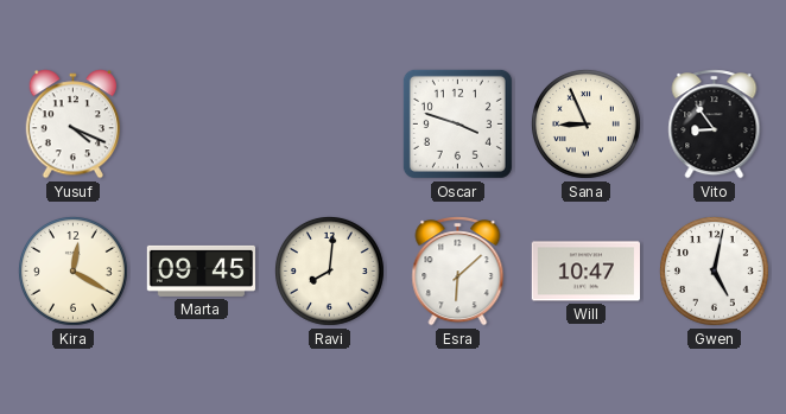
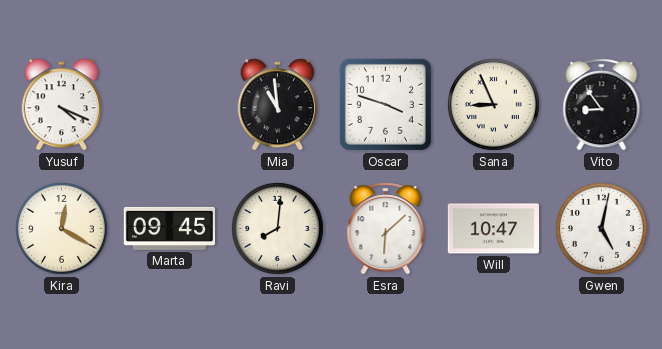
Mia: none -> 10:59 (278, 105)
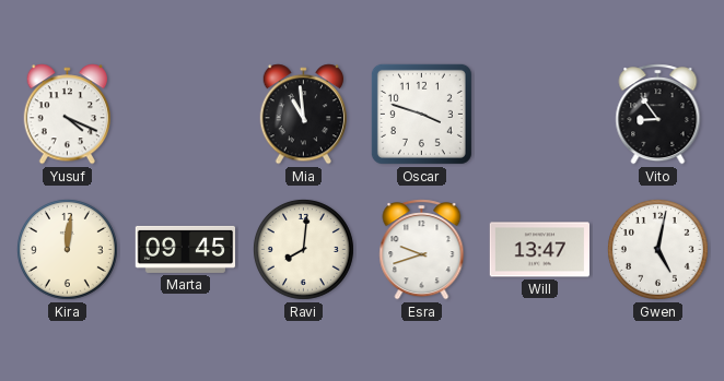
Sana: 8:56 -> none (493, 104)
Kira: 12:20 -> 12:01 (67, 249)
Esra: 6:08 -> 9:42 (422, 250)
Will: 10:47 -> 13:47 (539, 250)
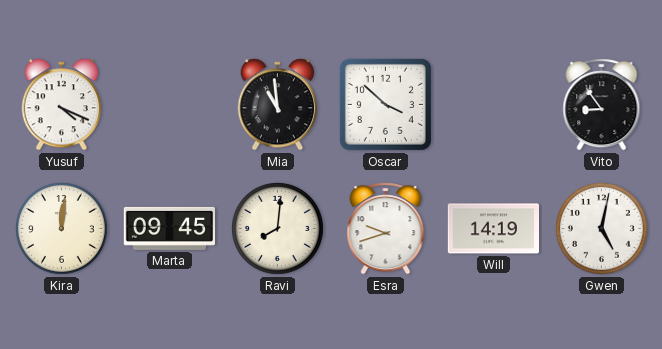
Oscar: 3:48 -> 3:52 (385, 104)
Will: 13:47 -> 14:19 (493, 229)
